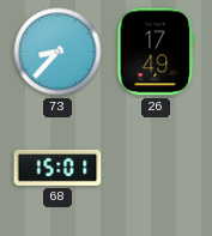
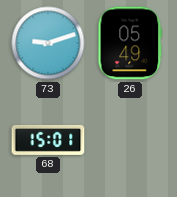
73: 8:37 -> 9:12 (48, 43)
26: 17:49 -> 05:49 (130, 43)
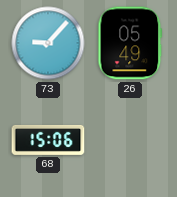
73: 9:12 -> 9:07 (48, 43)
68: 15:01 -> 15:06 (48, 140)
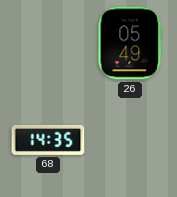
73: 9:07 -> none (48, 43)
68: 15:06 -> 14:35 (48, 140)
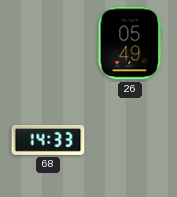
68: 14:35 -> 14:33 (48, 140)
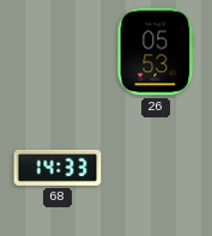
26: 05:49 -> 05:53 (156, 52)
